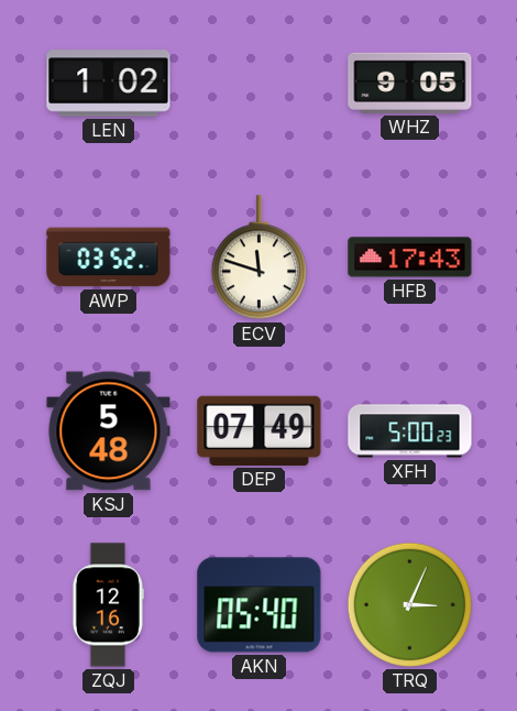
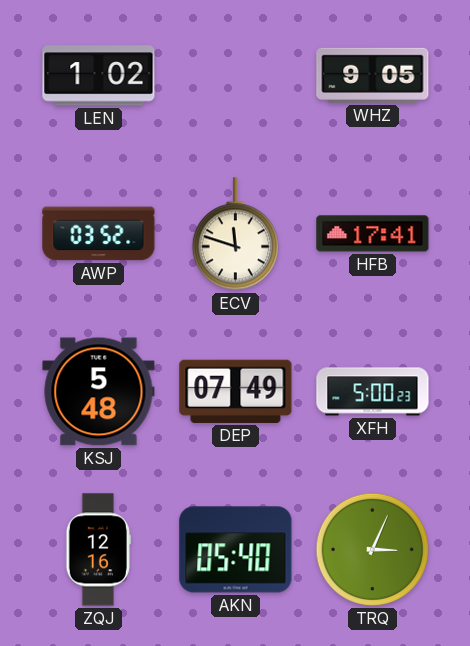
HFB: 17:43 -> 17:41 (373, 234)
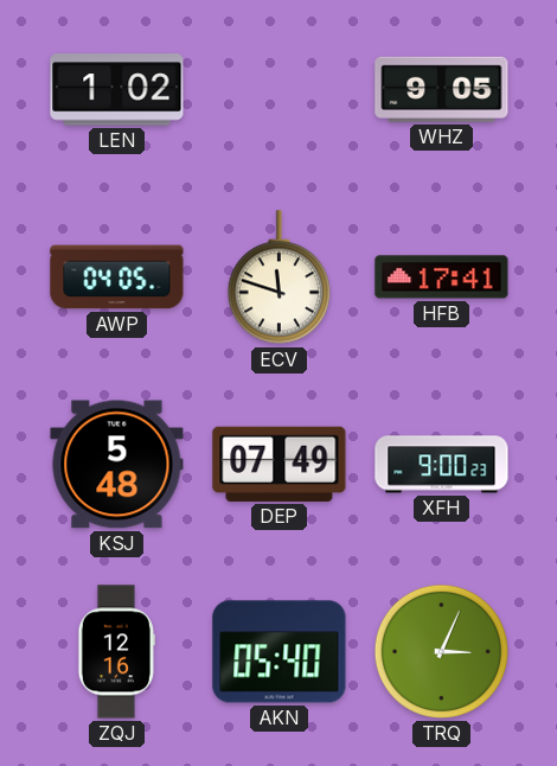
AWP: 03:52 -> 04:05 (117, 277)
XFH: 5:00 -> 9:00 (442, 465)
